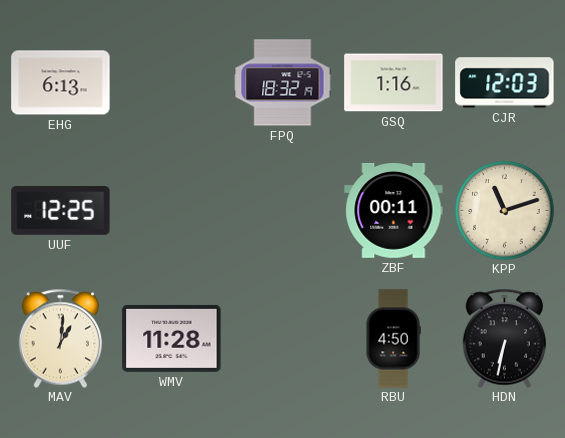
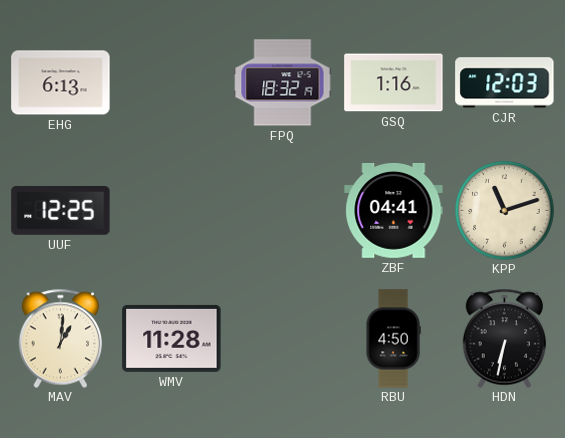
ZBF: 00:11 -> 04:41 (394, 211)
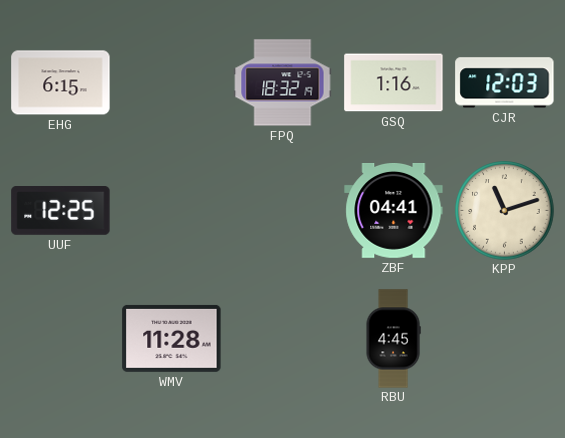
EHG: 6:13 -> 6:15 (61, 83)
MAV: 1:01 -> none (61, 338)
RBU: 4:50 -> 4:45 (393, 339)
HDN: 6:32 -> none (505, 338)
